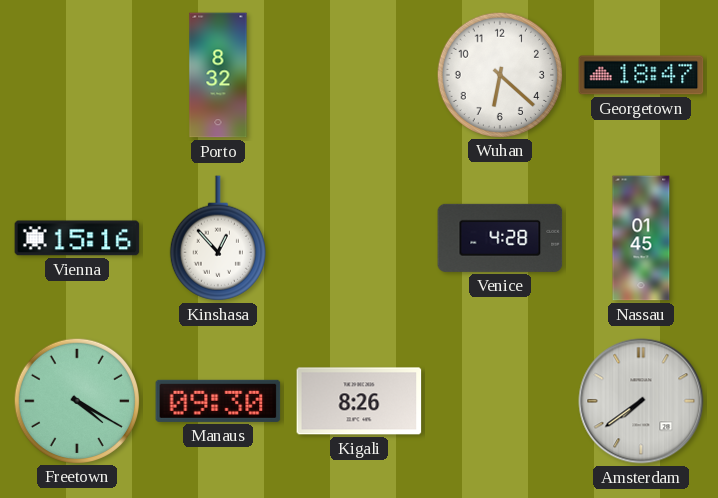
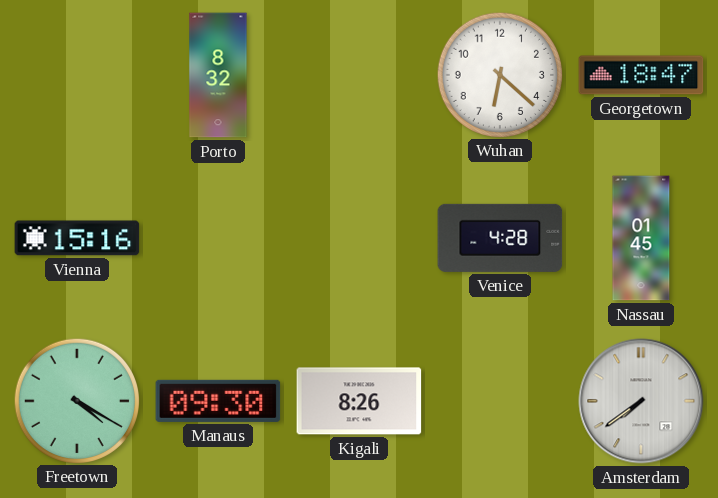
Kinshasa: 12:53 -> none (218, 238)
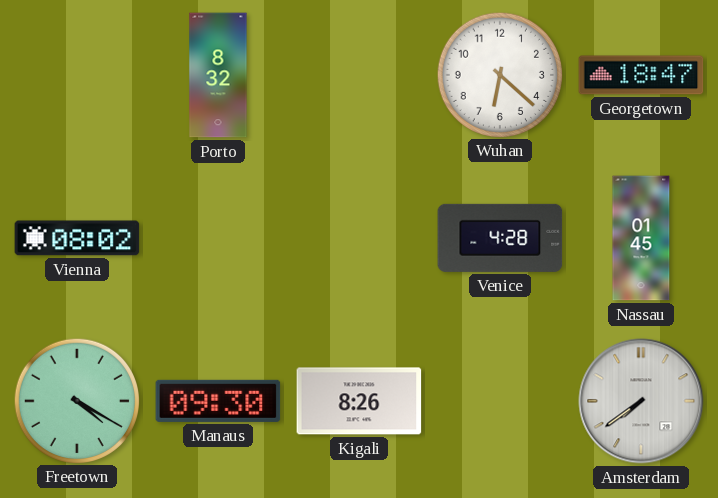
Vienna: 15:16 -> 08:02 (77, 238)
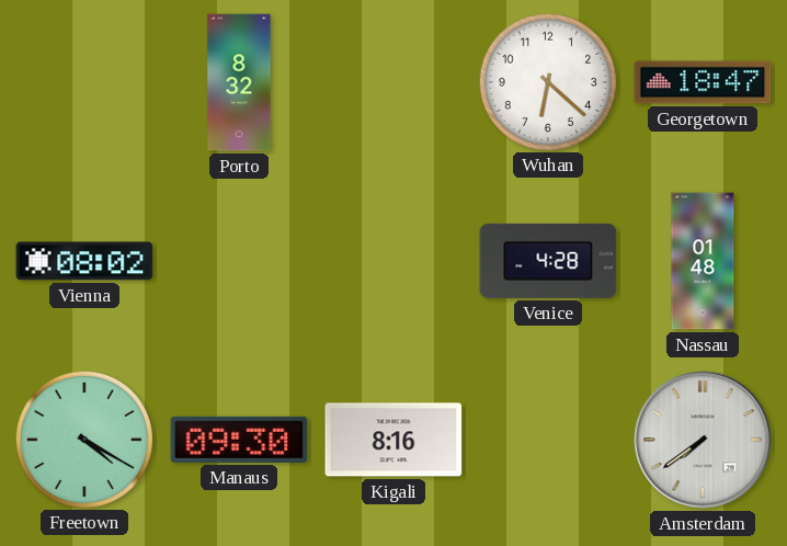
Nassau: 01:45 -> 01:48 (703, 261)
Kigali: 8:26 -> 8:16 (394, 440)
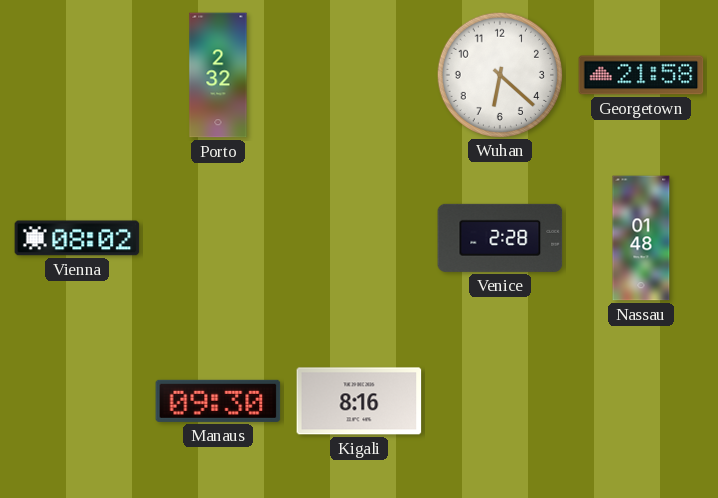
Porto: 8:32 -> 2:32 (218, 75)
Georgetown: 18:47 -> 21:58 (641, 75)
Venice: 4:28 -> 2:28 (500, 238)
Freetown: 4:20 -> none (83, 439)
Amsterdam: 7:39 -> none (703, 440)
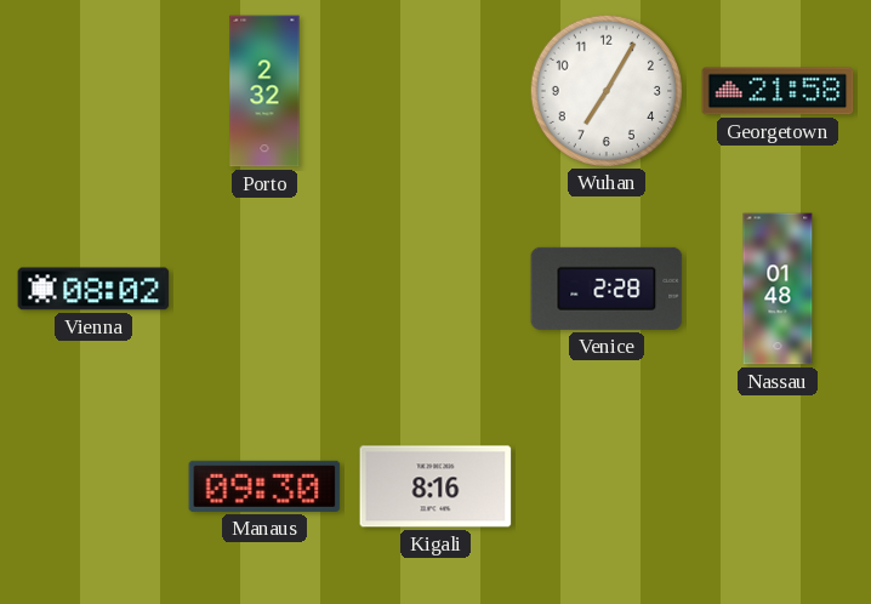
Wuhan: 6:22 -> 7:05 (605, 90)
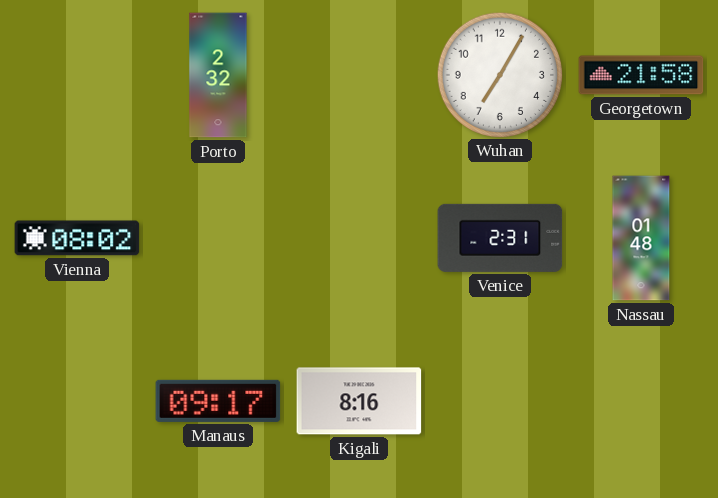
Venice: 2:28 -> 2:31 (500, 238)
Manaus: 09:30 -> 09:17 (218, 401)
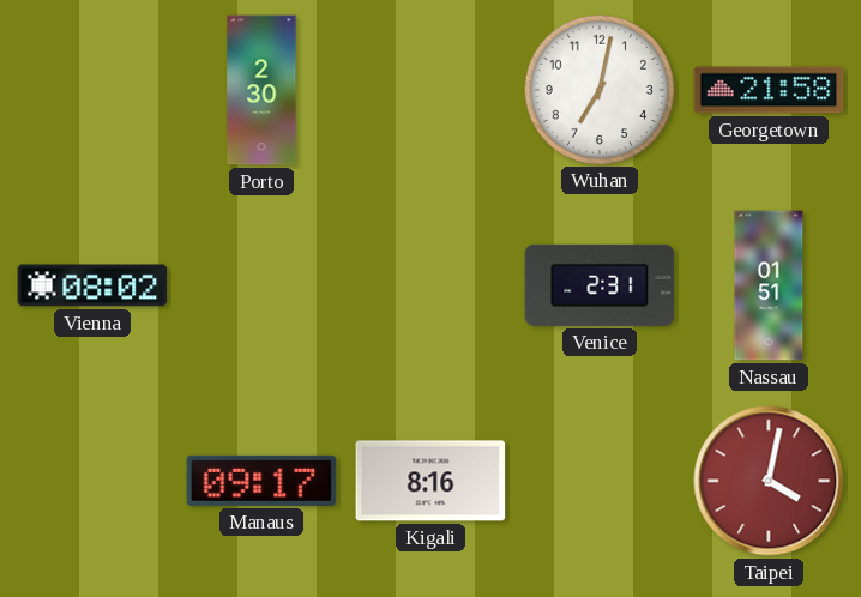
Porto: 2:32 -> 2:30 (261, 90)
Wuhan: 7:05 -> 7:02 (598, 89)
Nassau: 01:48 -> 01:51 (769, 285)
Taipei: none -> 4:02 (769, 481)
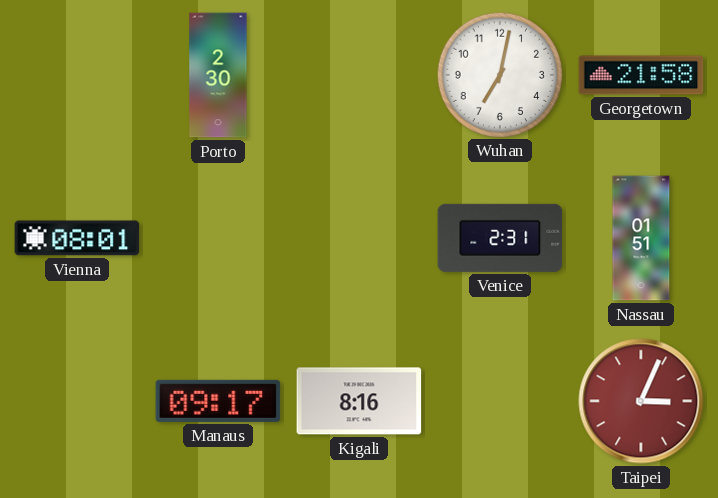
Vienna: 08:02 -> 08:01 (77, 238)
Taipei: 4:02 -> 3:04 (641, 401)
